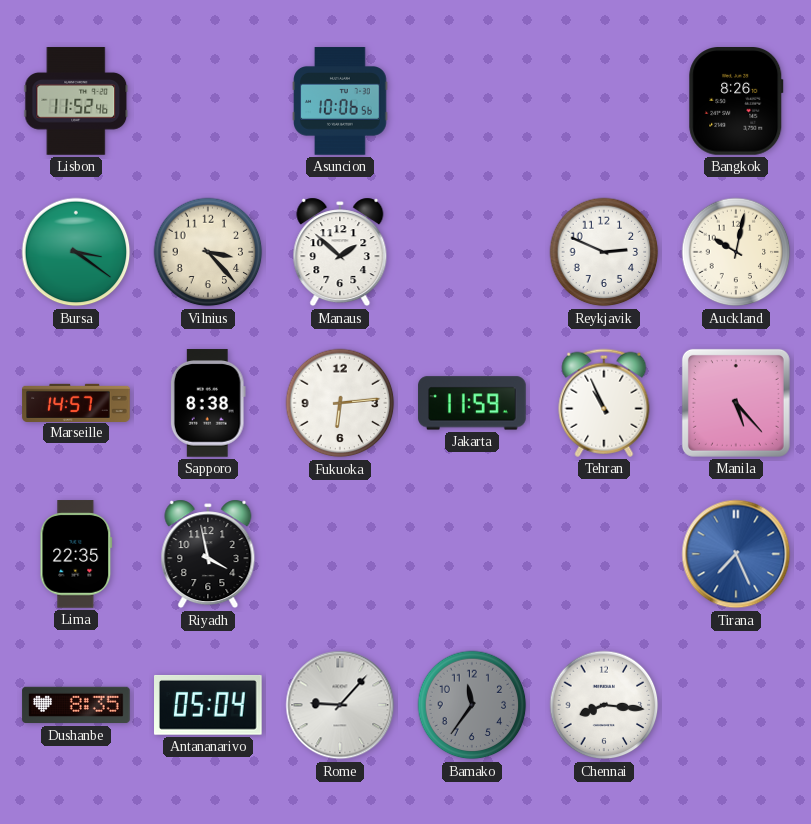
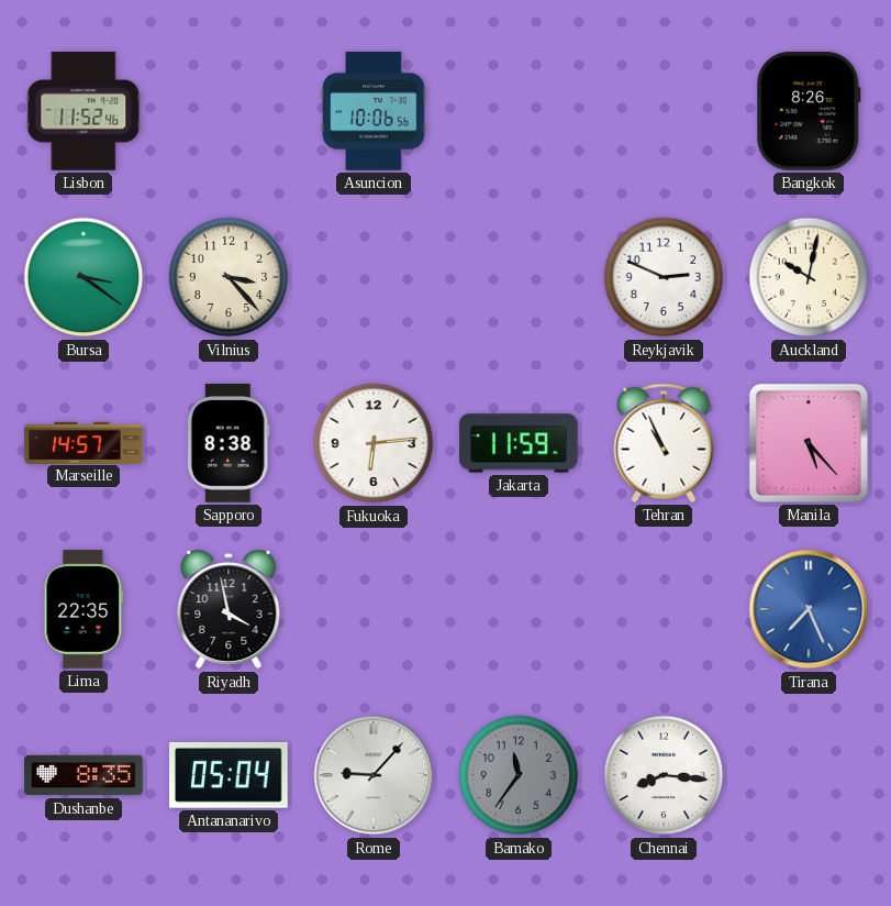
Manaus: 1:52 -> none (340, 252)
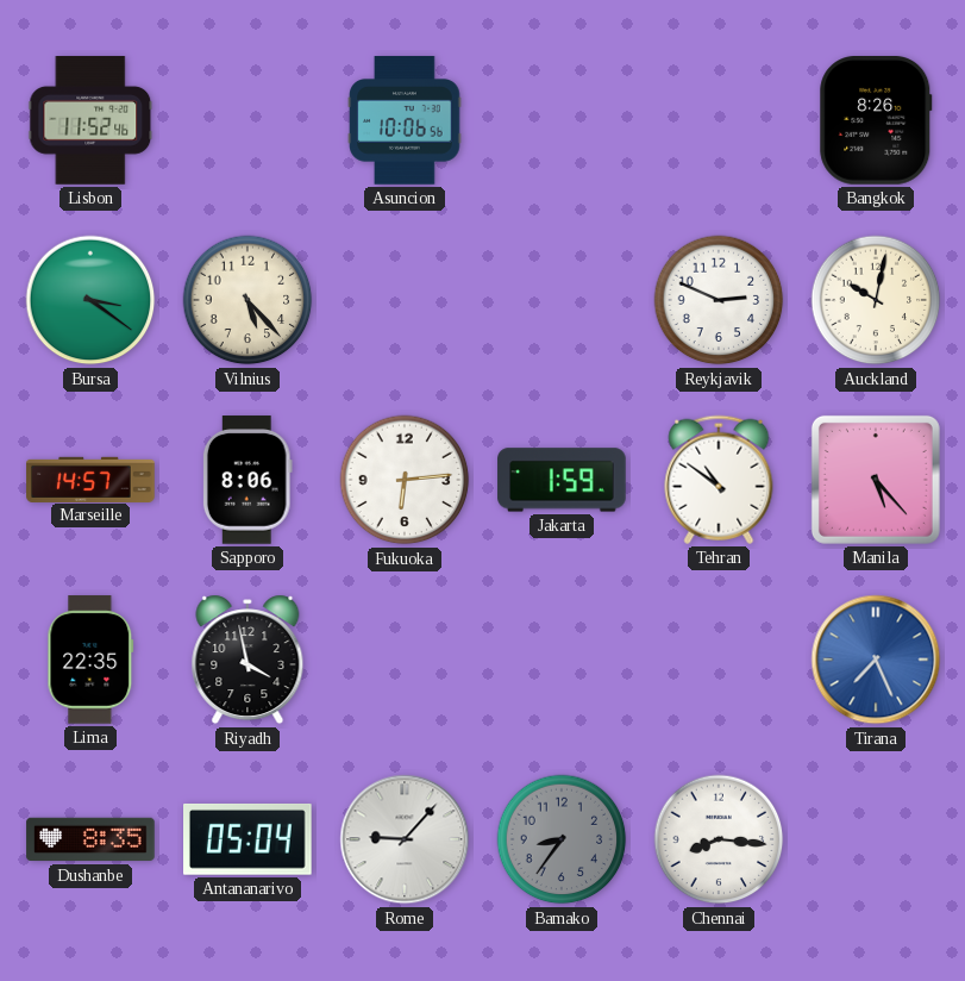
Vilnius: 3:23 -> 5:23 (247, 300)
Sapporo: 8:38 -> 8:06 (247, 480)
Jakarta: 11:59 -> 1:59 (562, 480)
Tehran: 10:56 -> 10:51 (719, 480)
Bamako: 11:36 -> 8:36 (562, 839)
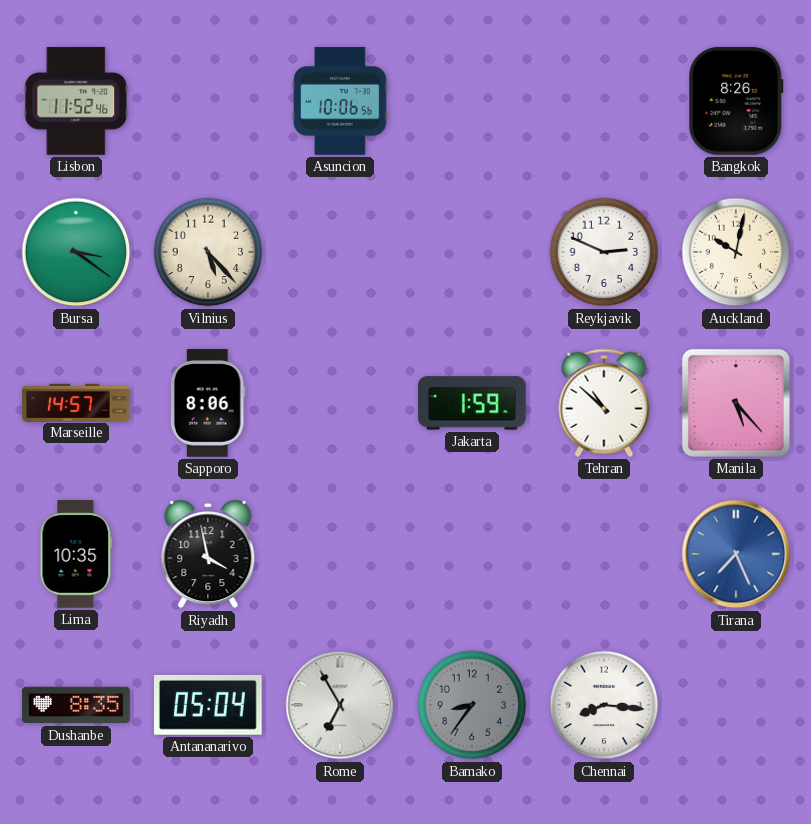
Fukuoka: 6:14 -> none (405, 480)
Tehran: 10:51 -> 10:52 (604, 403)
Lima: 22:35 -> 10:35 (76, 554)
Rome: 9:07 -> 6:55 (340, 705)
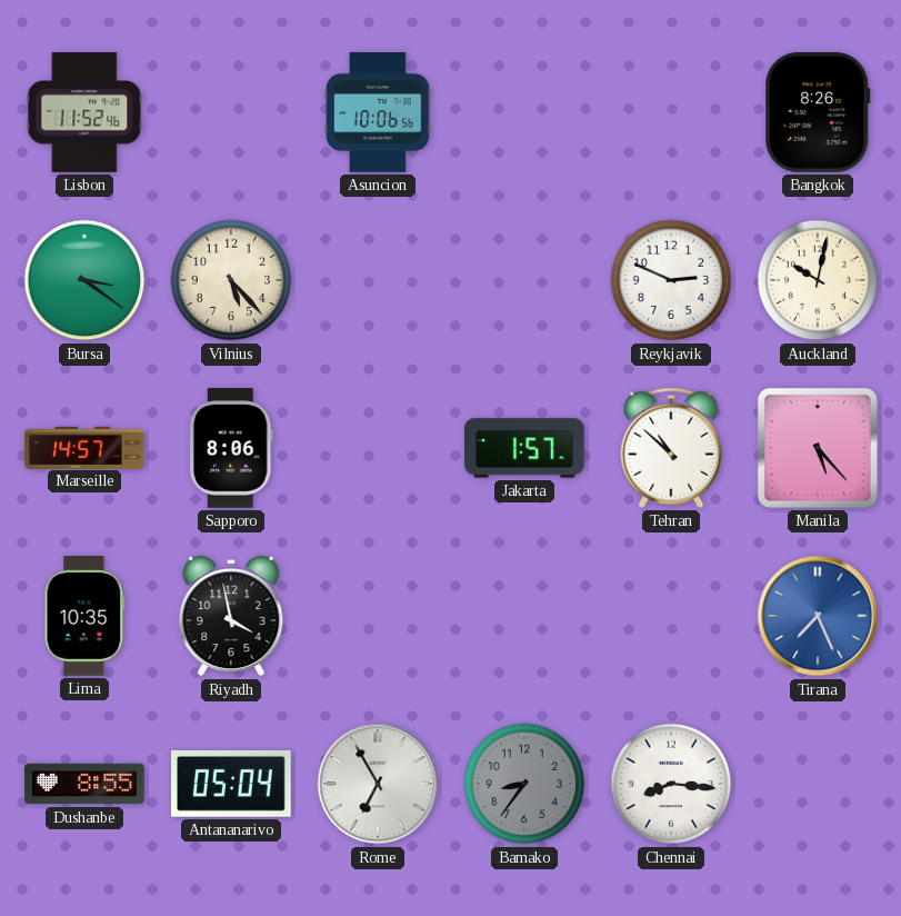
Jakarta: 1:59 -> 1:57 (524, 448)
Dushanbe: 8:35 -> 8:55 (84, 784)
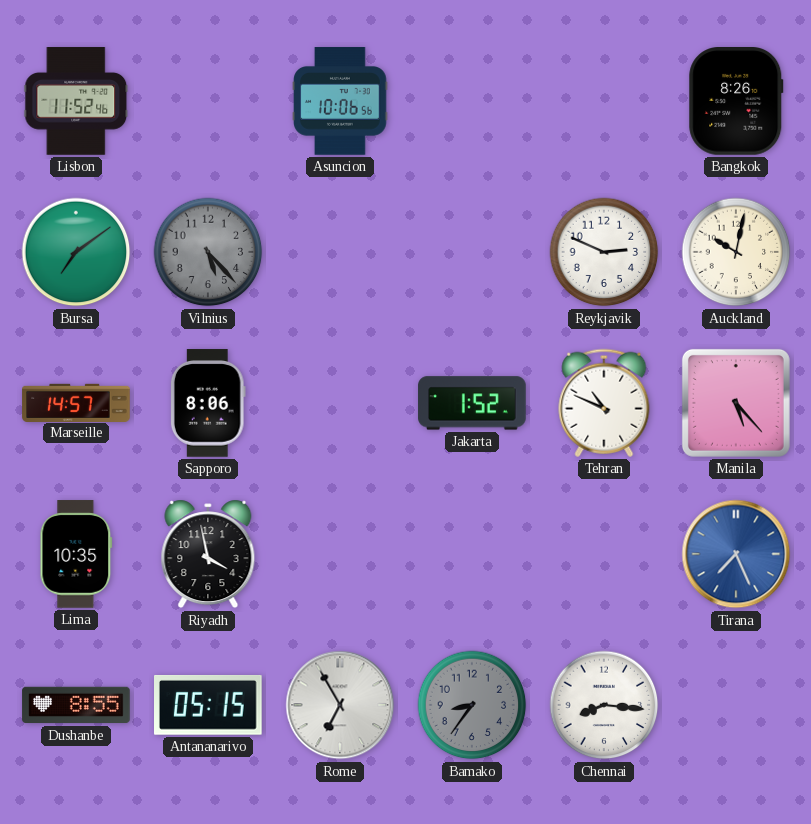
Bursa: 3:21 -> 7:09 (76, 252)
Vilnius dial: cream -> grey (208, 252)
Jakarta: 1:57 -> 1:52 (472, 403)
Tehran: 10:52 -> 10:49 (604, 403)
Antananarivo: 05:04 -> 05:15 (209, 705)
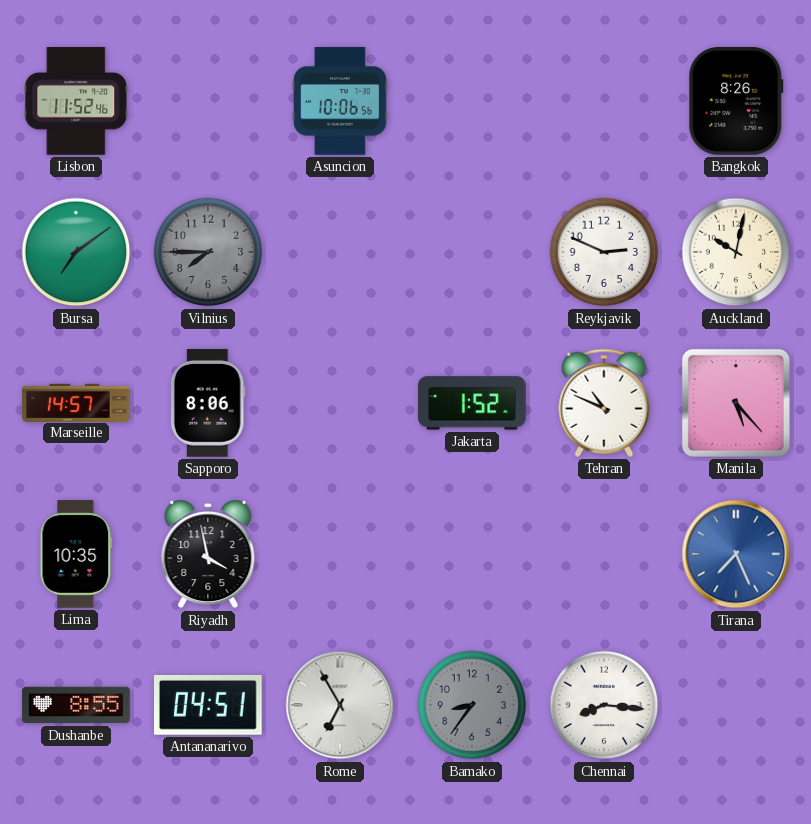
Vilnius: 5:23 -> 7:45 (208, 252)
Antananarivo: 05:15 -> 04:51 (209, 705)
